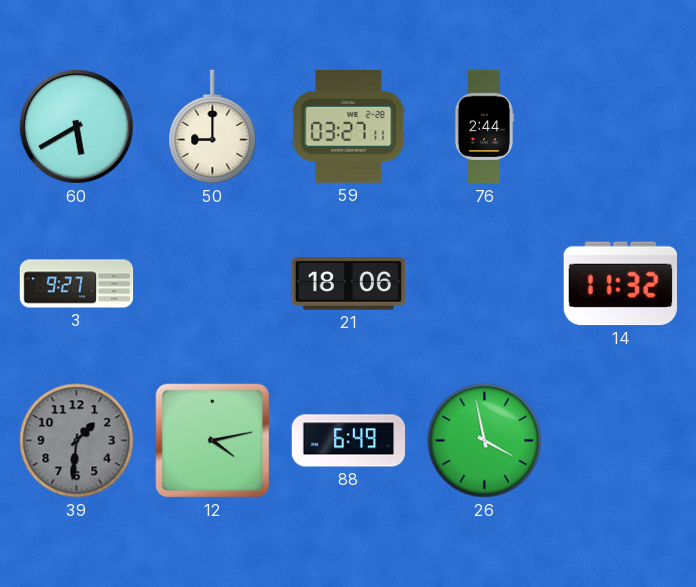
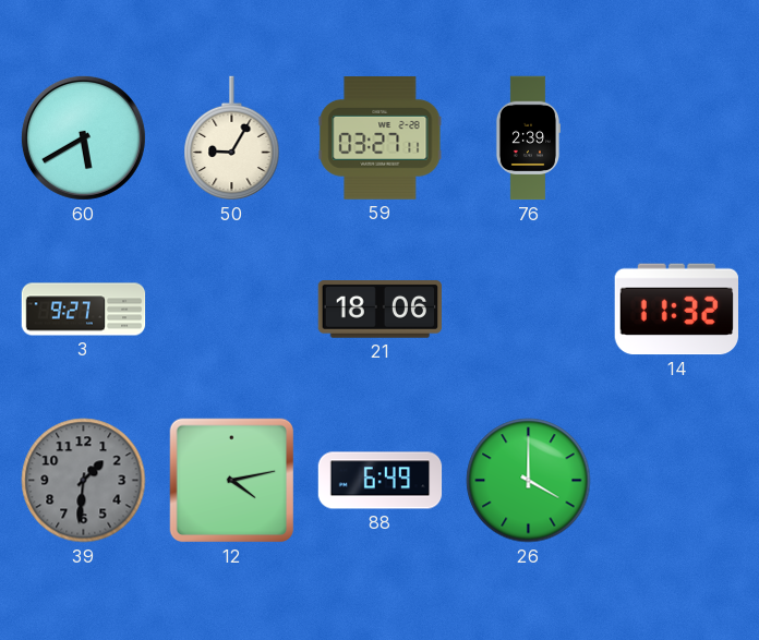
50: 9:00 -> 9:05 (232, 138)
76: 2:44 -> 2:39 (528, 138)
26: 3:58 -> 4:00 (529, 481)
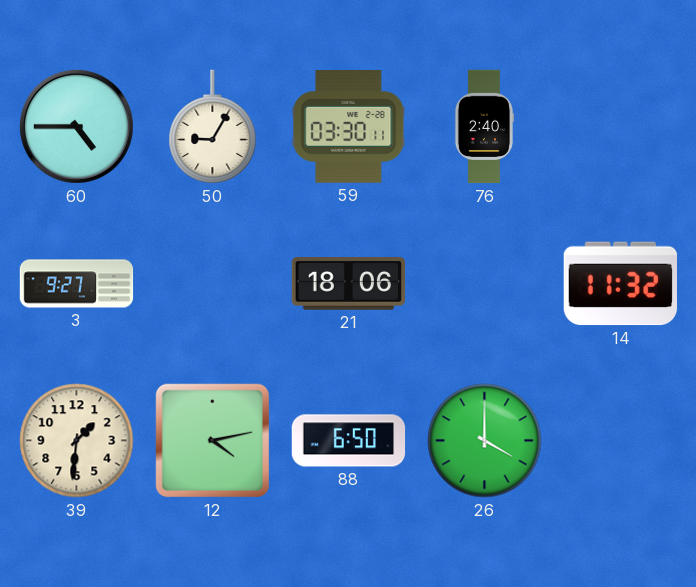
60: 5:40 -> 4:45 (76, 126)
59: 03:27 -> 03:30 (349, 127)
76: 2:39 -> 2:40 (484, 127)
39 dial: grey -> cream (77, 441)
88: 6:49 -> 6:50 (349, 441)
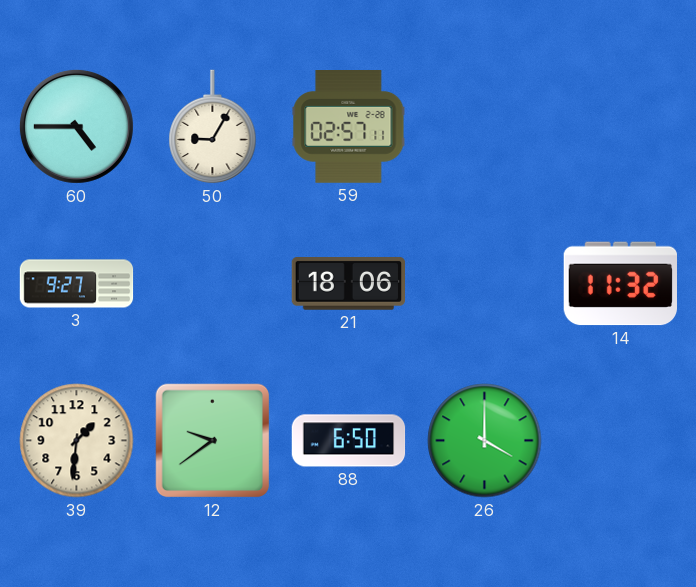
59: 03:30 -> 02:57 (349, 127)
76: 2:40 -> none (484, 127)
12: 4:13 -> 9:39 (213, 441)
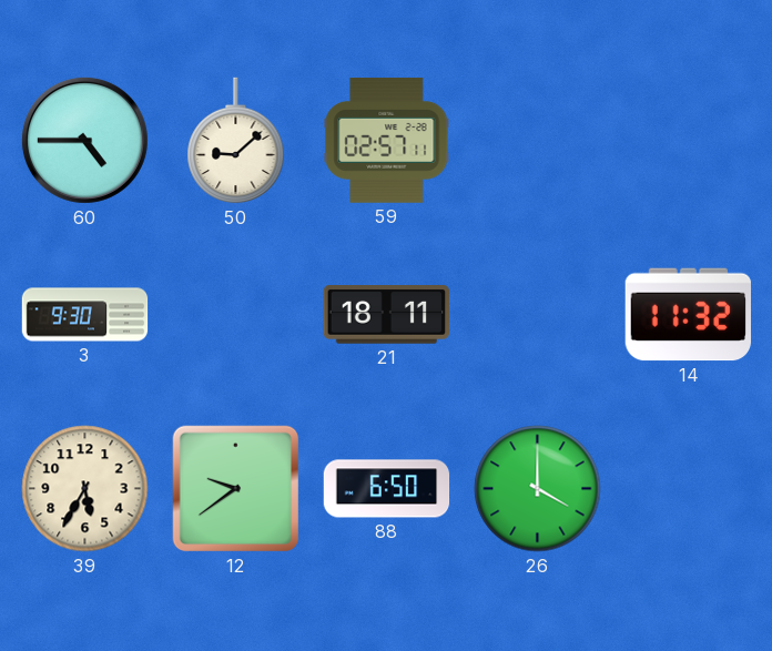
50: 9:05 -> 9:08 (236, 141)
3: 9:27 -> 9:30 (85, 315)
21: 18:06 -> 18:11 (386, 315)
39: 1:31 -> 5:35 (85, 489)
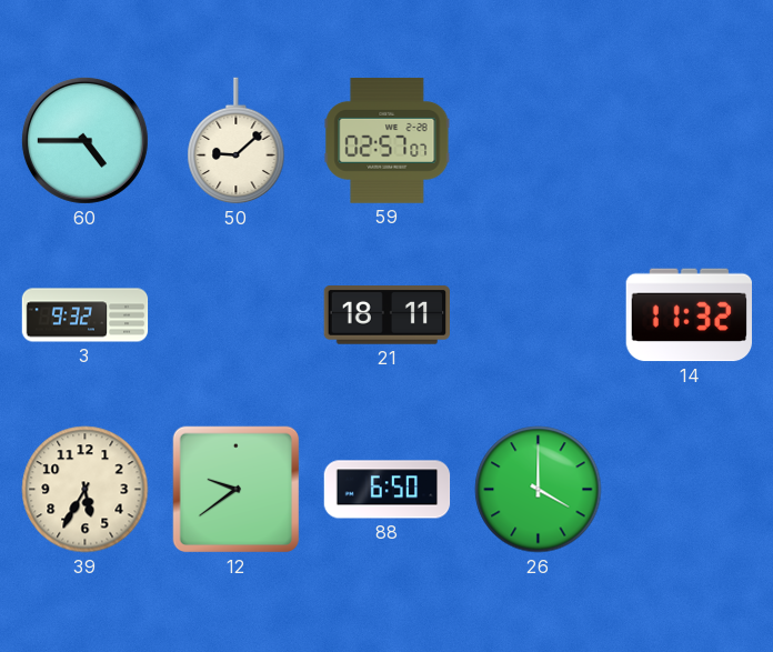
59: 02:57:11 -> 02:57:07 (388, 141)
3: 9:30 -> 9:32 (86, 315)
